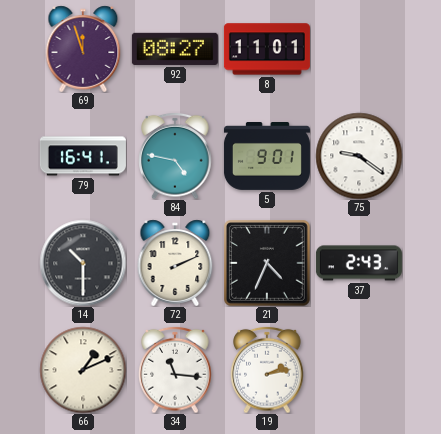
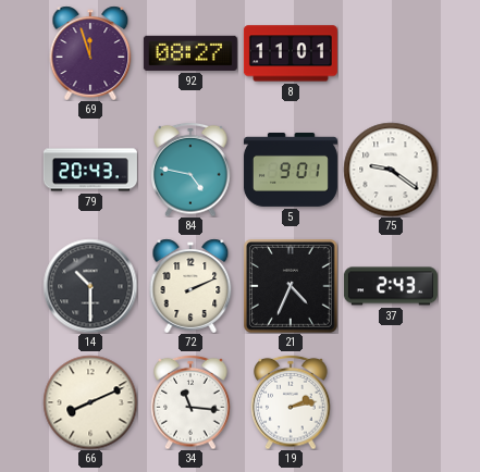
79: 16:41 -> 20:43 (90, 170)
66: 1:11 -> 8:11 (90, 402)
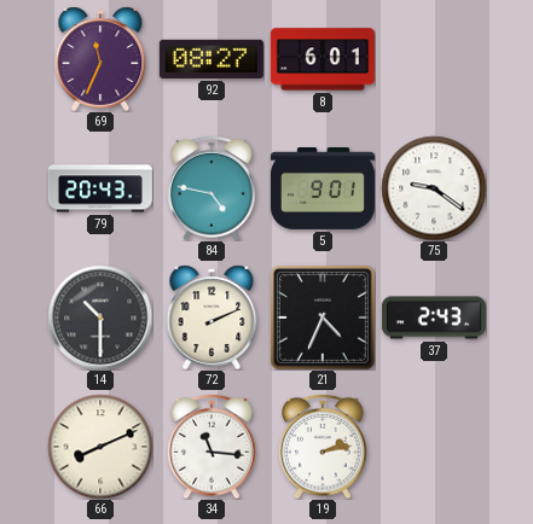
69: 11:57 -> 11:34 (100, 59)
8: 11:01 -> 6:01 (323, 59)
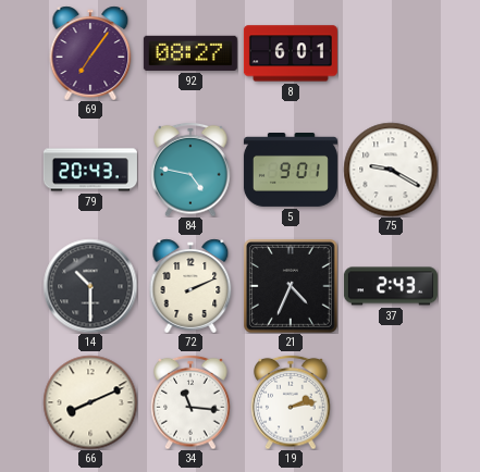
69: 11:34 -> 7:06 (90, 53)
75: 9:21 -> 9:20 (391, 170)
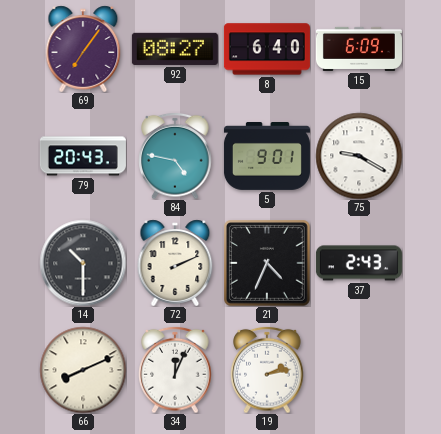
8: 6:01 -> 6:40 (267, 49)
15: none -> 6:09 (359, 49)
34: 11:16 -> 12:04 (175, 370)
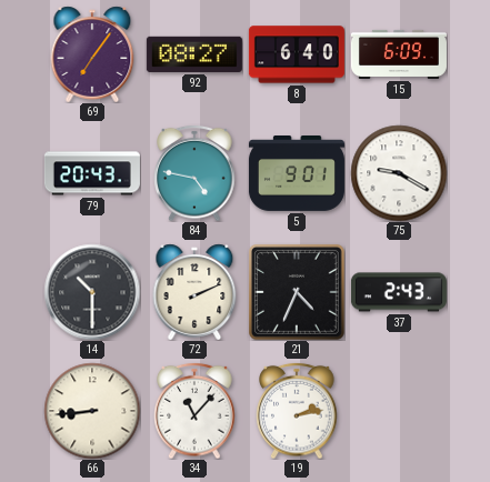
66: 8:11 -> 8:44 (92, 411)
34: 12:04 -> 11:07 (194, 411)
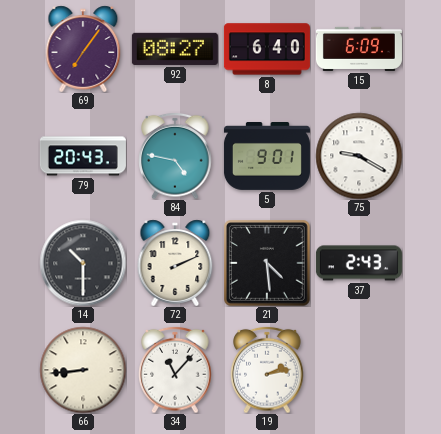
21: 4:34 -> 4:29 (267, 263)
